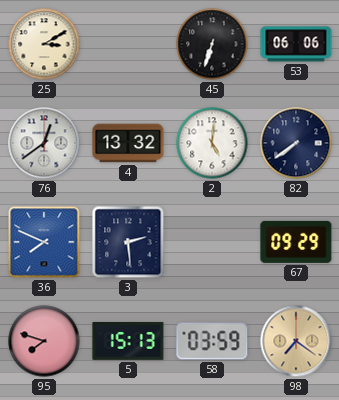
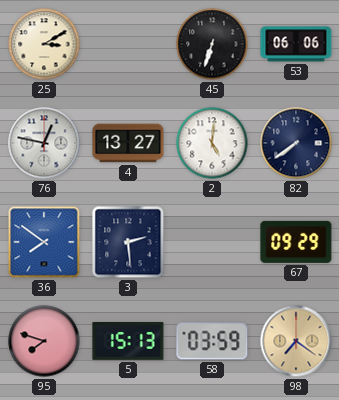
76: 12:39 -> 12:47 (44, 143)
4: 13:32 -> 13:27 (128, 143)
36: 7:49 -> 7:51 (44, 242)
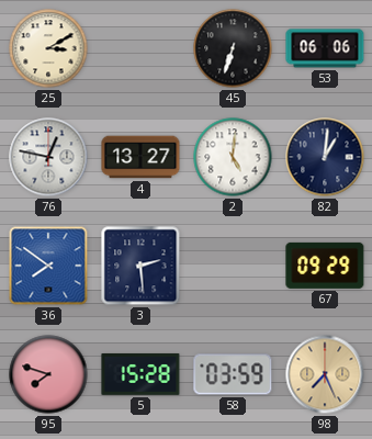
82: 7:39 -> 1:01 (325, 157)
5: 15:13 -> 15:28 (140, 374)
98: 7:21 -> 7:26 (325, 374)
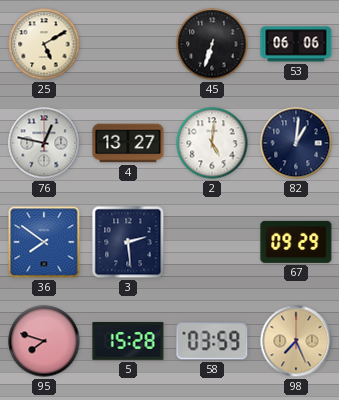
25: 3:10 -> 5:10 (44, 44)
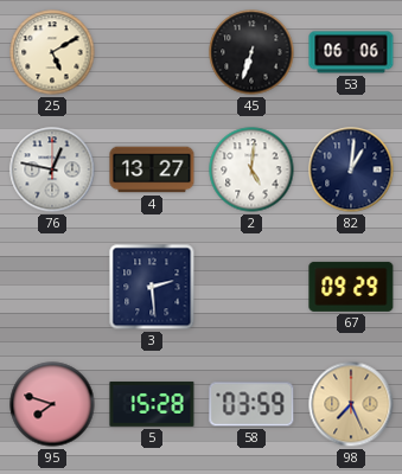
36: 7:51 -> none (44, 242)
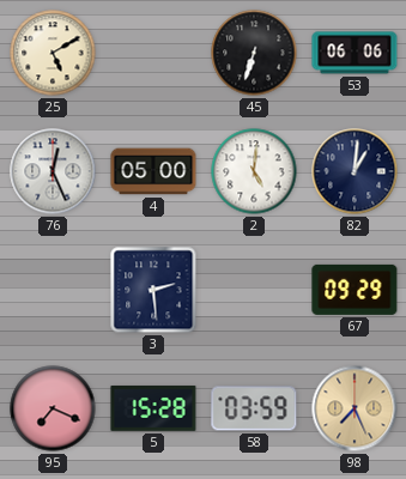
76: 12:47 -> 12:26 (53, 171)
4: 13:27 -> 05:00 (153, 171)
95: 7:48 -> 7:19 (53, 408)
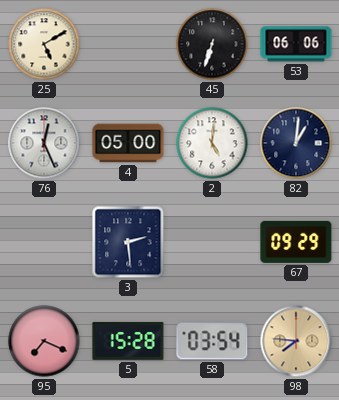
58: 03:59 -> 03:54 (212, 341)
98: 7:26 -> 7:46 (296, 341)
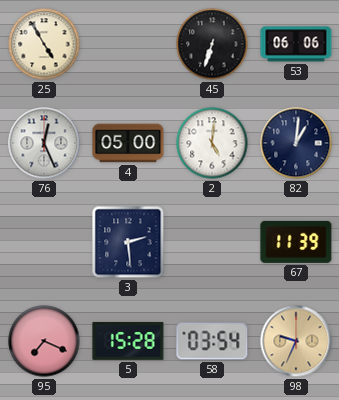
25: 5:10 -> 4:55 (44, 44)
67: 09:29 -> 11:39 (296, 242)
98: 7:46 -> 9:34 (296, 341)
